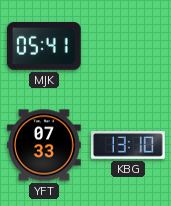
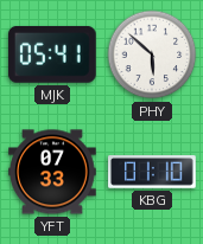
PHY: none -> 5:52 (152, 54)
KBG: 13:10 -> 01:10 (153, 172)
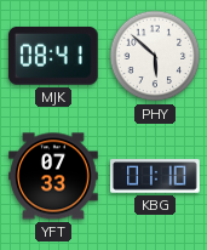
MJK: 05:41 -> 08:41 (53, 56)
